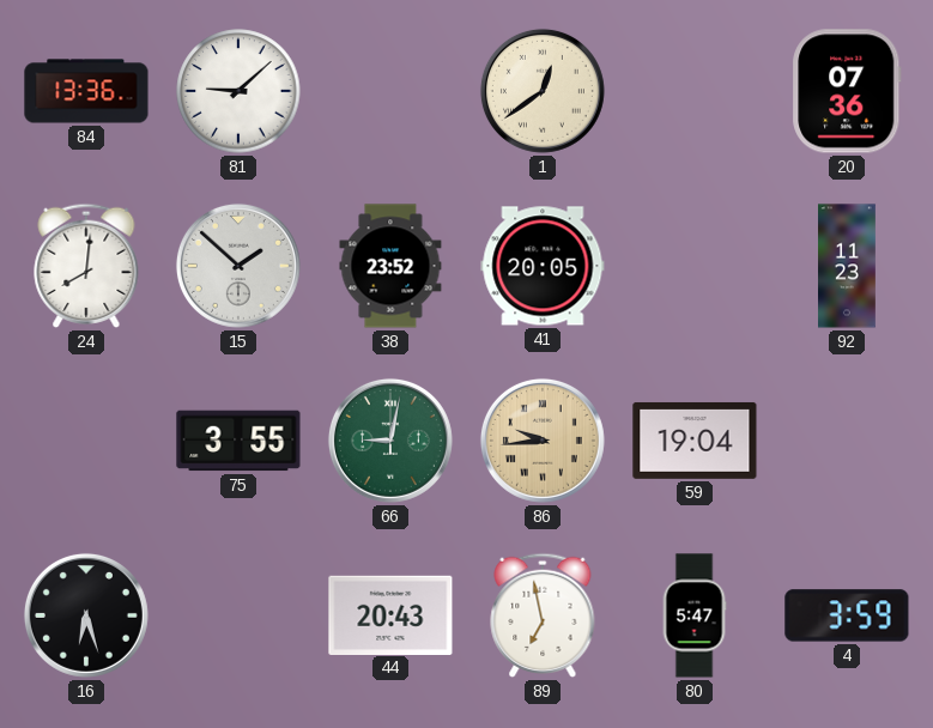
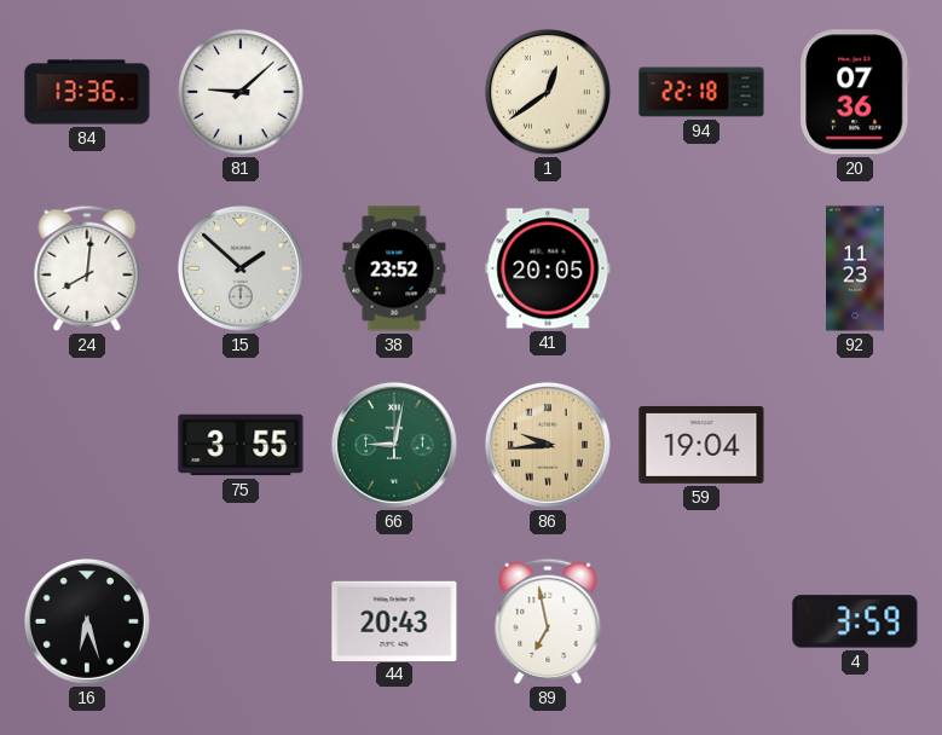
94: none -> 22:18 (701, 92)
80: 5:47 -> none (695, 615)
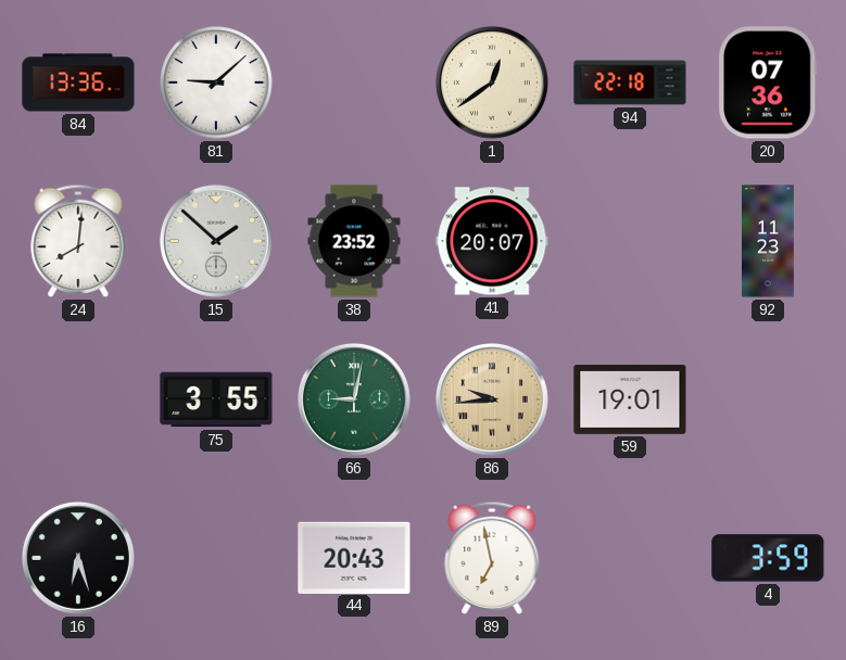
41: 20:05 -> 20:07 (492, 241)
59: 19:04 -> 19:01 (630, 399)
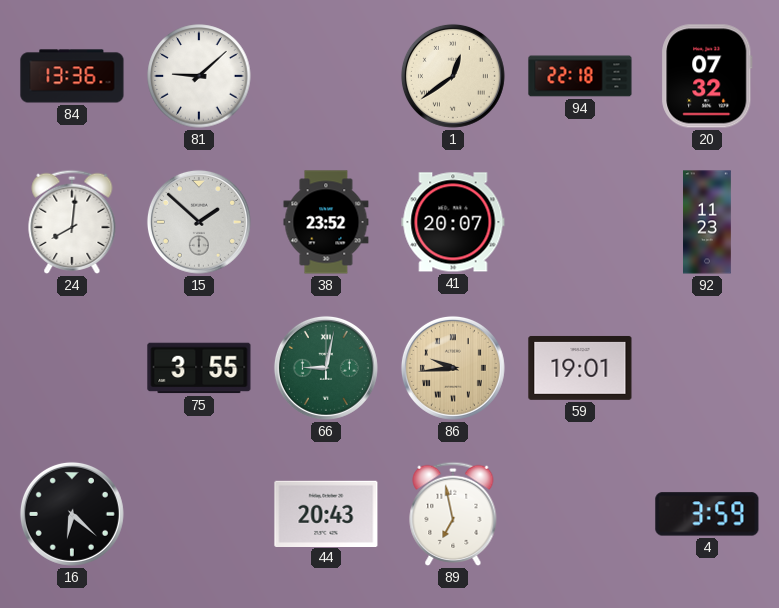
20: 07:36 -> 07:32 (707, 76)
16: 6:27 -> 6:22 (72, 514)
